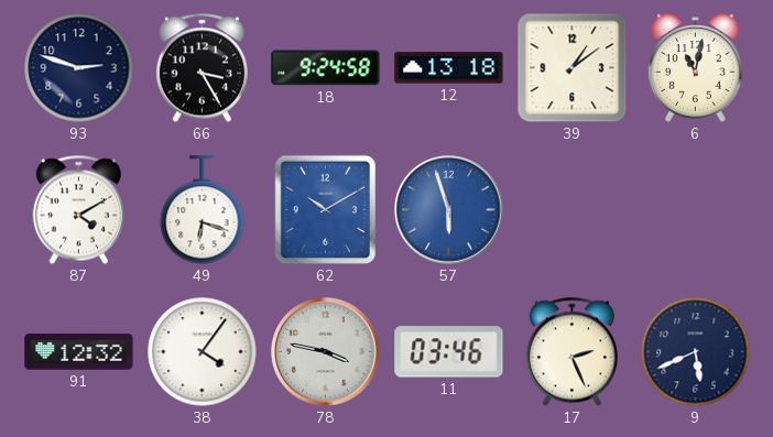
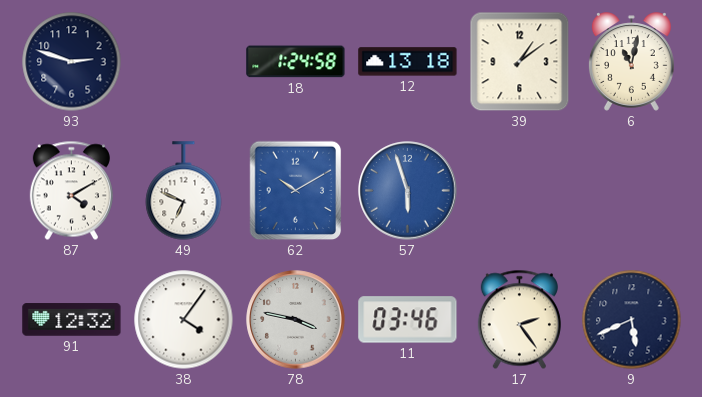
66: 3:25 -> none (202, 68)
18: 9:24 -> 1:24 (296, 62)
49: 6:18 -> 6:49 (184, 191)
17: 2:26 -> 2:24 (519, 320)
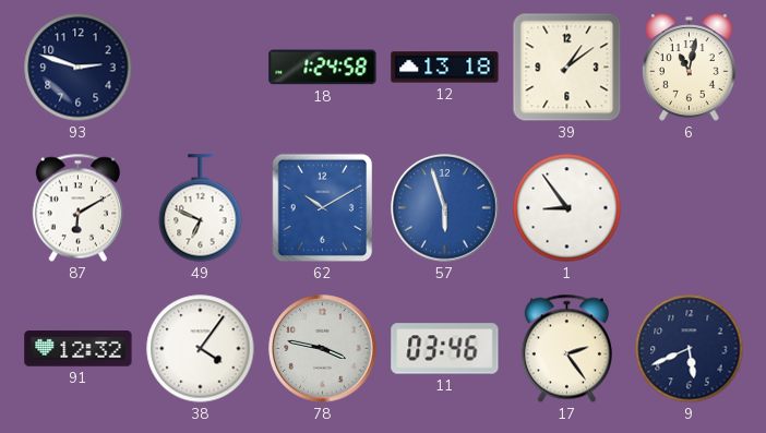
87: 4:10 -> 6:10 (77, 208)
1: none -> 8:54 (567, 208)
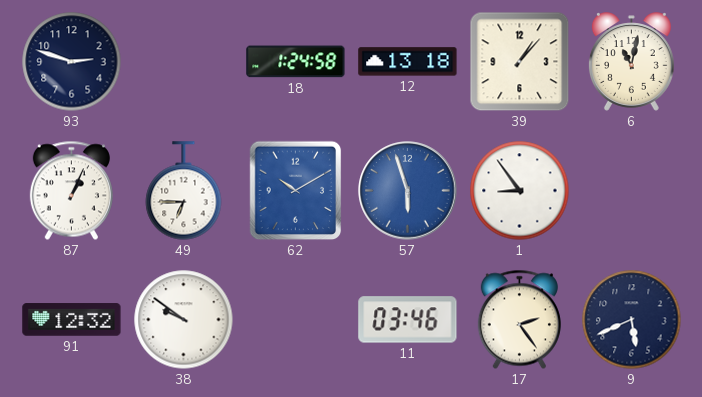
39: 1:09 -> 1:07 (520, 62)
87: 6:10 -> 1:04 (71, 191)
49: 6:49 -> 6:45 (184, 191)
38: 4:06 -> 9:51 (184, 320)
78: 3:47 -> none (323, 349)
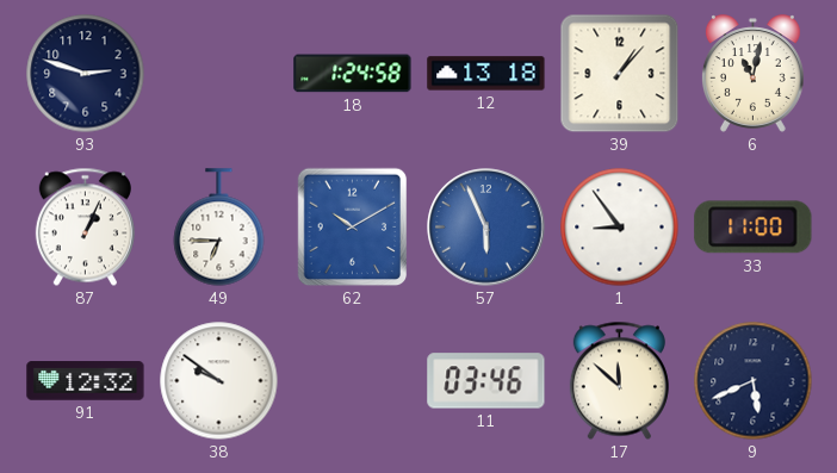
57: 5:57 -> 5:56 (486, 228)
33: none -> 11:00 (754, 228)
17: 2:24 -> 11:52 (619, 381)
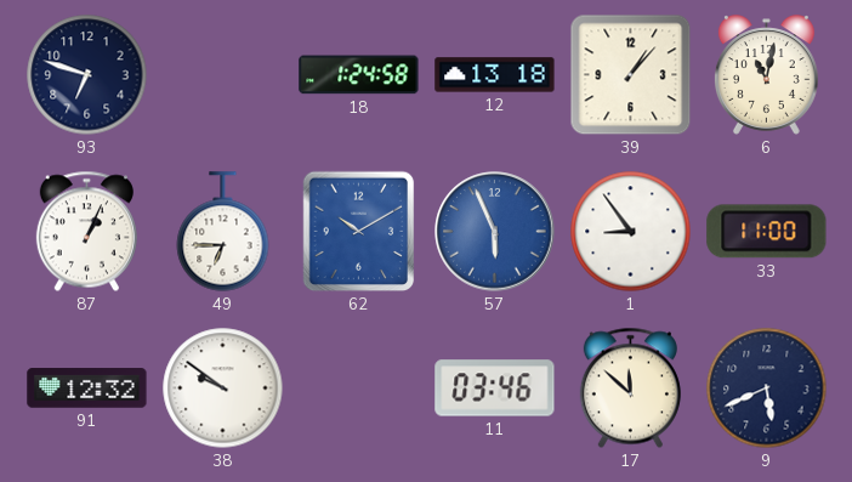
93: 2:48 -> 6:48 (87, 75)
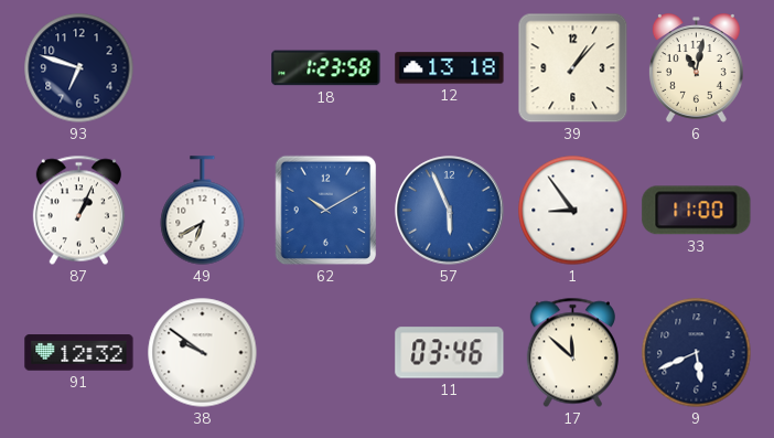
18: 1:24 -> 1:23 (326, 68)
49: 6:45 -> 6:40 (203, 211)
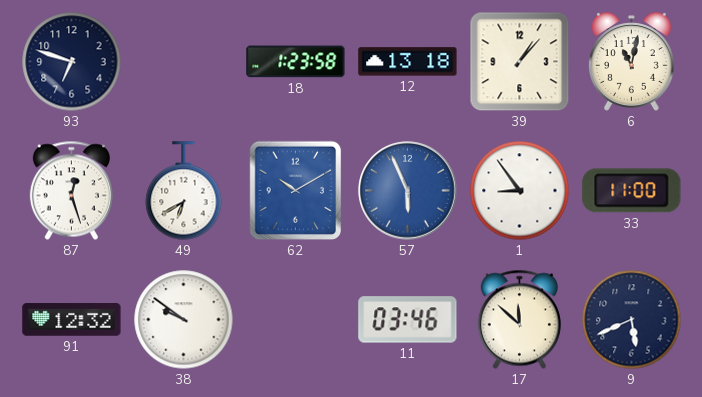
87: 1:04 -> 12:27 (71, 191)
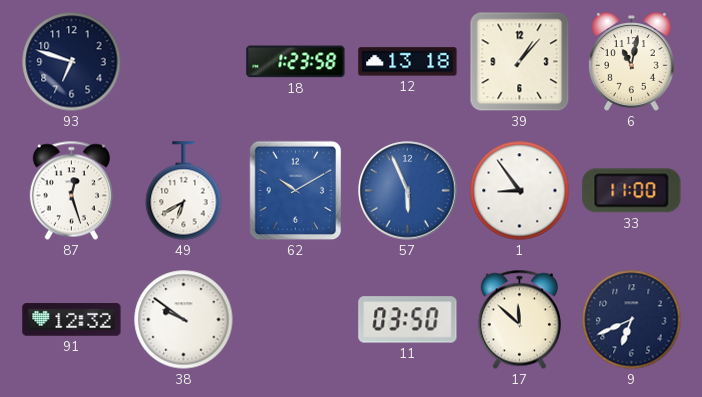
11: 03:46 -> 03:50 (408, 320)
9: 5:41 -> 6:41 (632, 320)
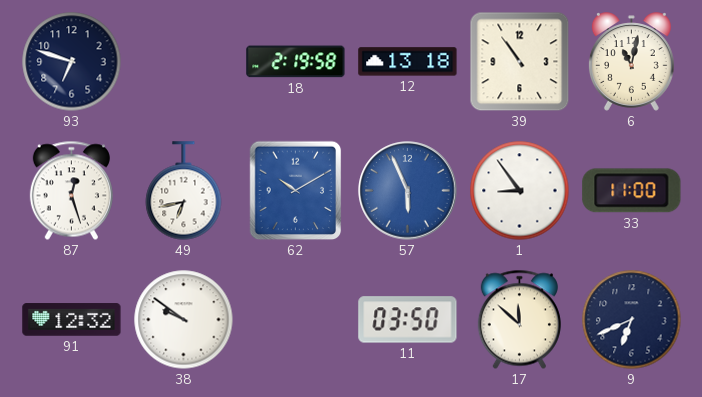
18: 1:23 -> 2:19 (296, 62)
39: 1:07 -> 10:54 (520, 62)
49: 6:40 -> 6:43 (184, 191)
